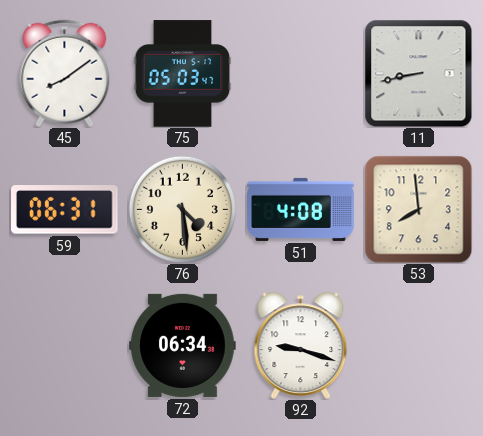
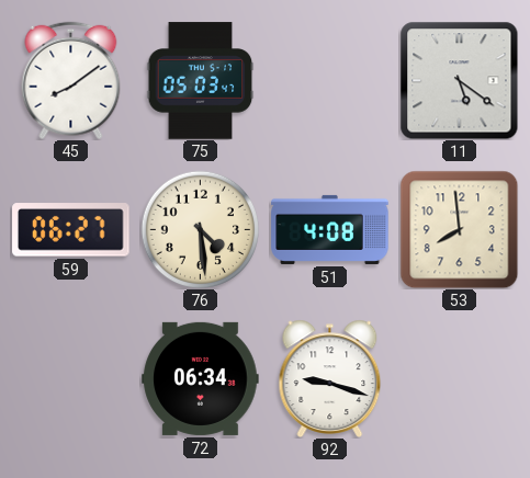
11: 8:43 -> 5:21 (459, 80)
59: 06:31 -> 06:27 (71, 230)
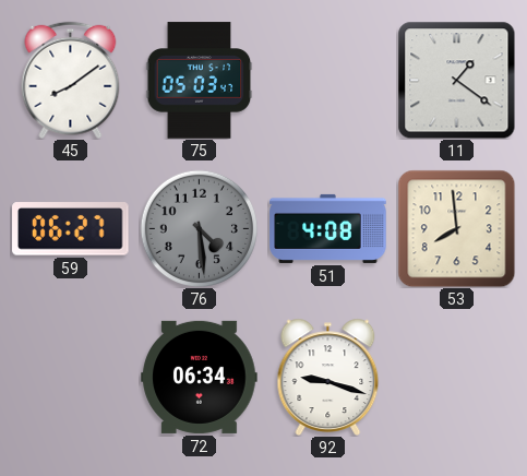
11: 5:21 -> 1:21 (456, 80)
76 dial: cream -> grey (199, 228)
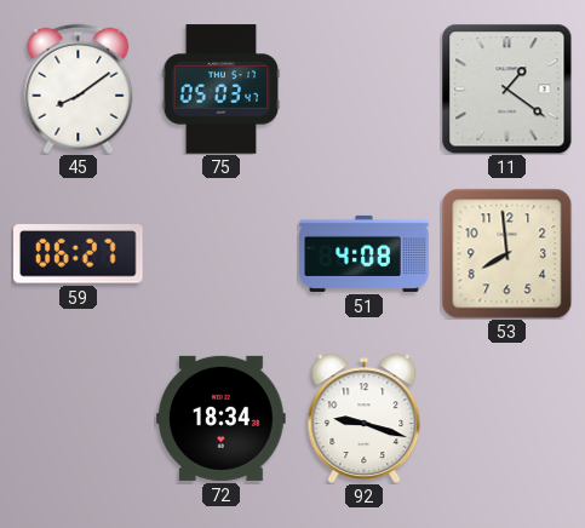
76: 4:29 -> none (199, 228)
72: 06:34 -> 18:34 (222, 418)
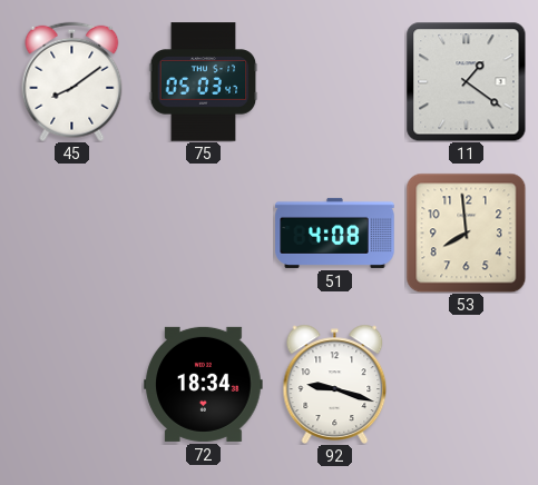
59: 06:27 -> none (79, 254)
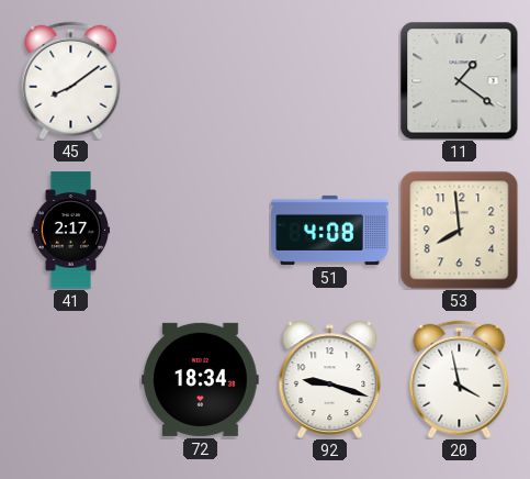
75: 05:03 -> none (204, 82)
41: none -> 2:17 (71, 231)
20: none -> 3:58 (460, 379)
